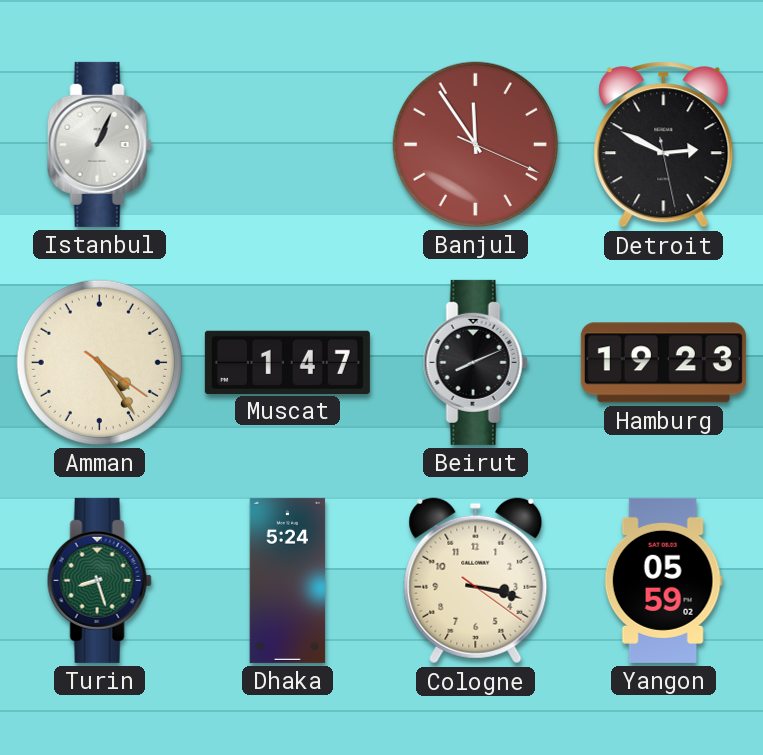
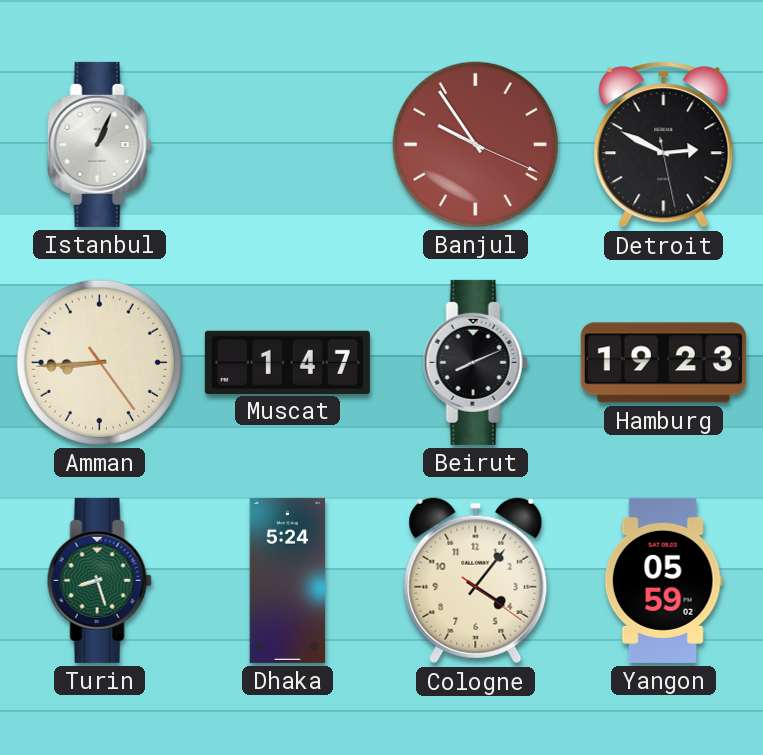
Banjul: 11:54 -> 9:54 (475, 144)
Amman: 4:24 -> 8:44 (99, 362)
Cologne: 3:17 -> 4:06 (476, 581)
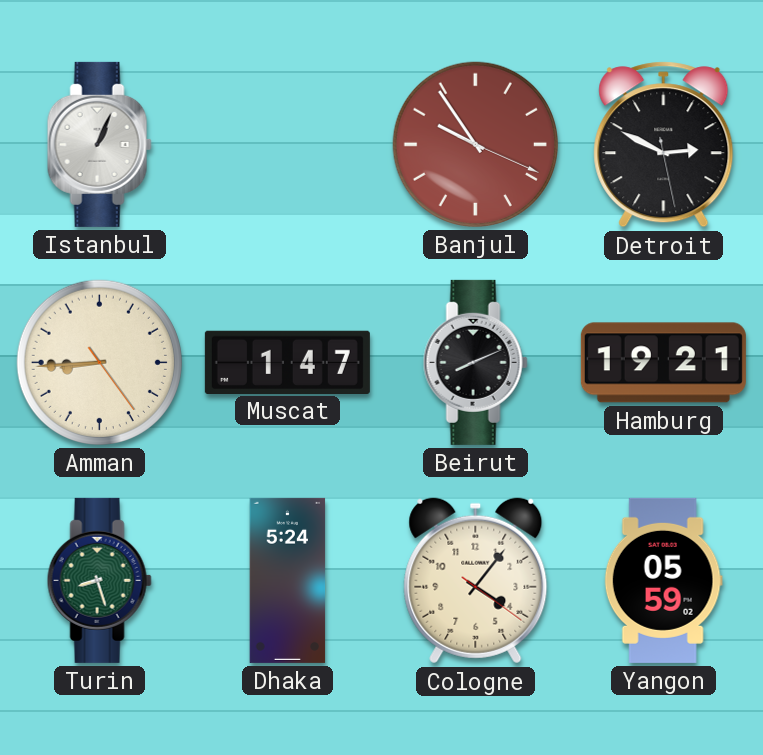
Hamburg: 19:23 -> 19:21 (663, 363)
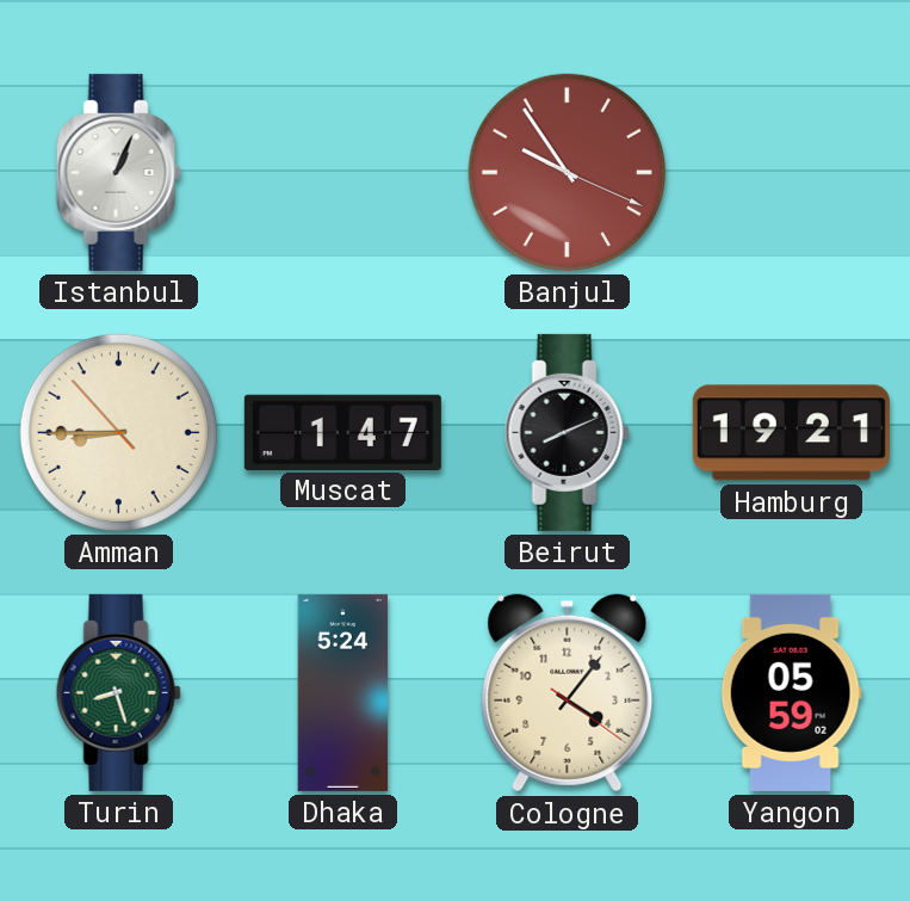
Detroit: 2:49 -> none (664, 145)
Amman: 8:44:24 -> 8:44:53 (118, 432)
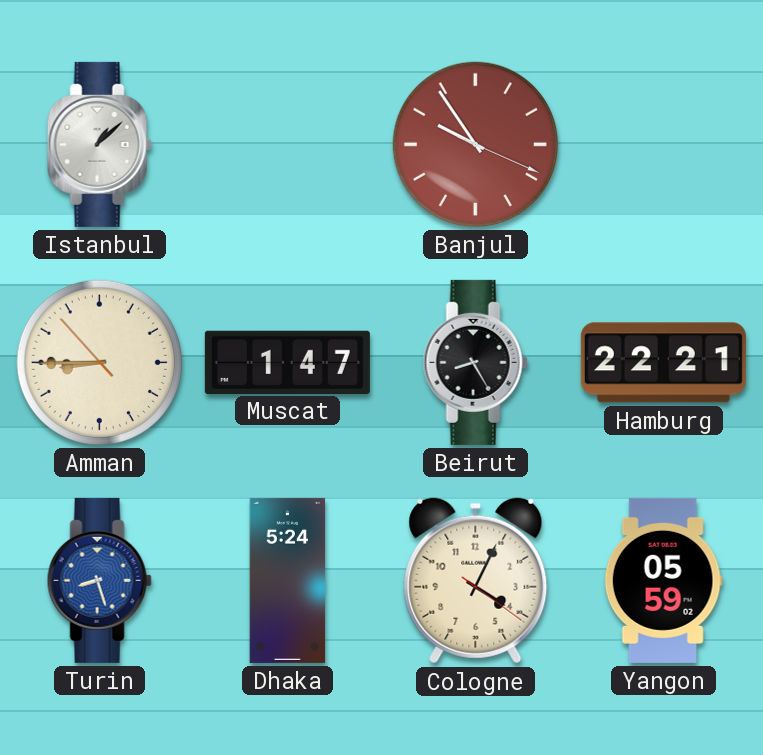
Istanbul: 1:04 -> 1:08 (99, 144)
Beirut: 8:11 -> 8:25 (475, 362)
Hamburg: 19:21 -> 22:21 (663, 363)
Turin dial: green -> blue (99, 580)
Cologne: 4:06 -> 4:04 (476, 581)
